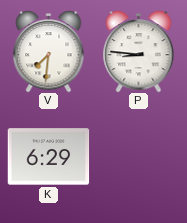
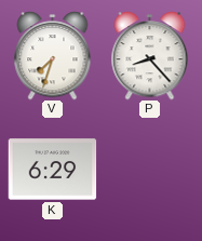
V: 7:31 -> 7:33 (53, 56)
P: 8:46 -> 8:23 (150, 56)
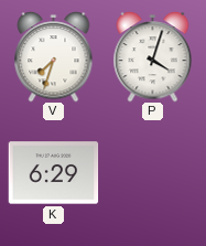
P: 8:23 -> 4:03 (153, 57)
